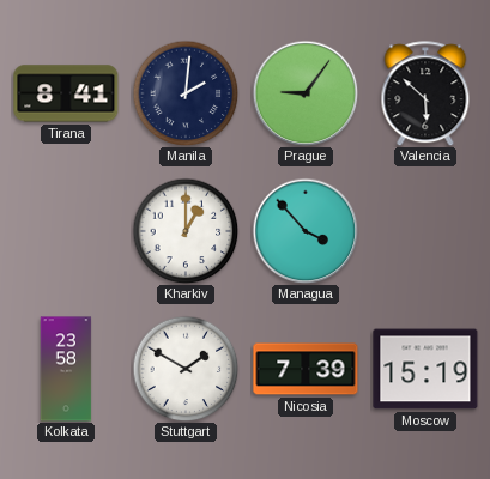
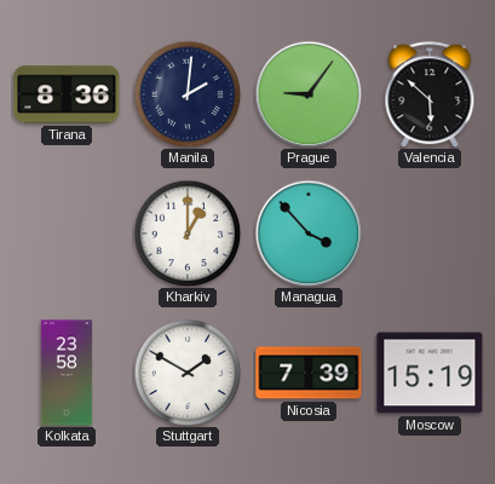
Tirana: 8:41 -> 8:36 (67, 94)
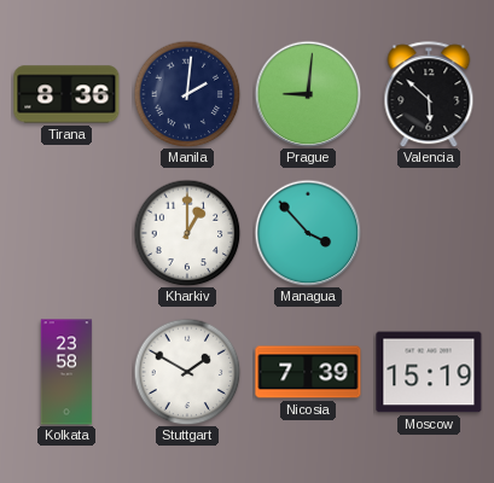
Prague: 9:06 -> 9:01 (308, 94)
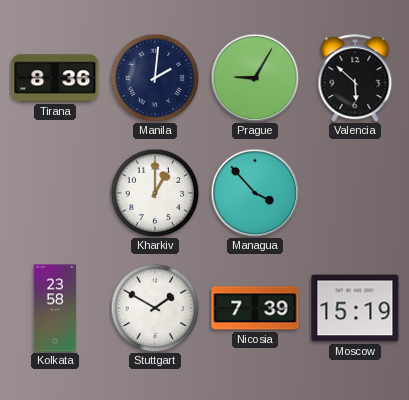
Prague: 9:01 -> 9:05 (255, 78)
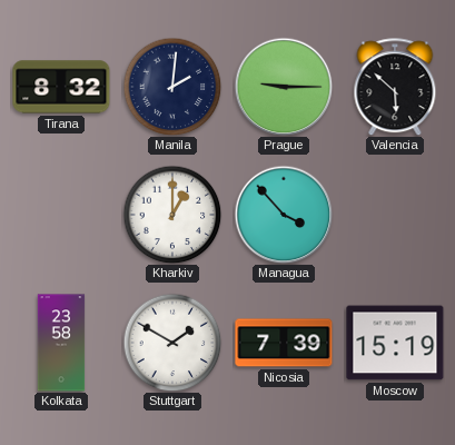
Tirana: 8:36 -> 8:32 (61, 87)
Prague: 9:05 -> 9:15 (284, 87)
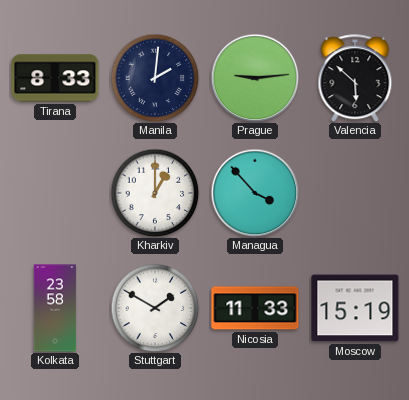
Tirana: 8:32 -> 8:33 (55, 78)
Prague: 9:15 -> 9:14 (255, 78)
Nicosia: 7:39 -> 11:33 (255, 308)
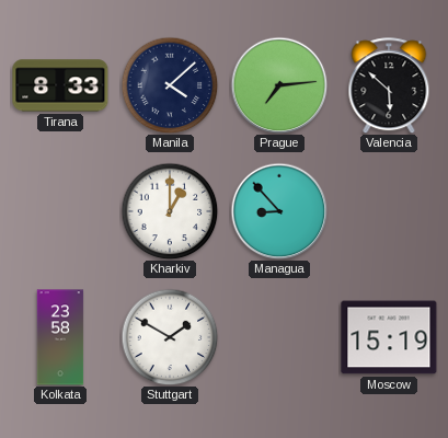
Manila: 2:01 -> 4:08 (170, 85)
Prague: 9:14 -> 7:14 (279, 85)
Managua: 3:53 -> 8:53 (279, 211)
Nicosia: 11:33 -> none (255, 308)
